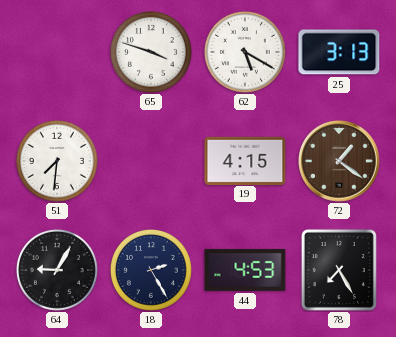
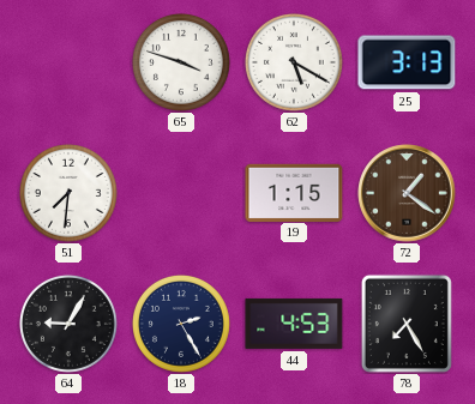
19: 4:15 -> 1:15 (294, 192)
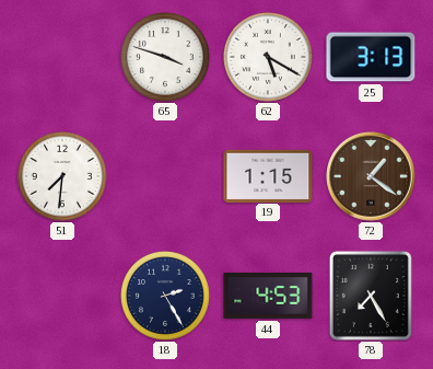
64: 9:05 -> none (68, 324)
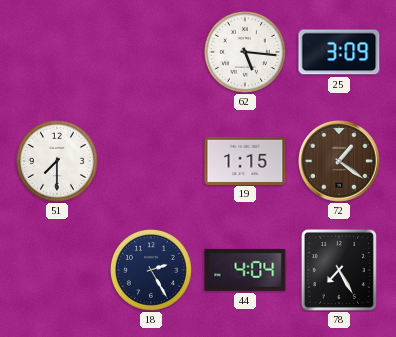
65: 3:48 -> none (165, 57)
62: 5:20 -> 5:16 (245, 52)
25: 3:13 -> 3:09 (339, 52)
51: 7:31 -> 7:30 (57, 161)
44: 4:53 -> 4:04 (245, 270)
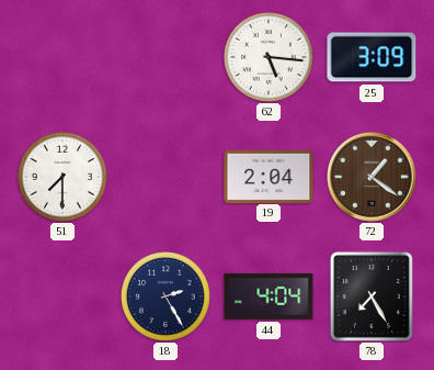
19: 1:15 -> 2:04 (269, 176)
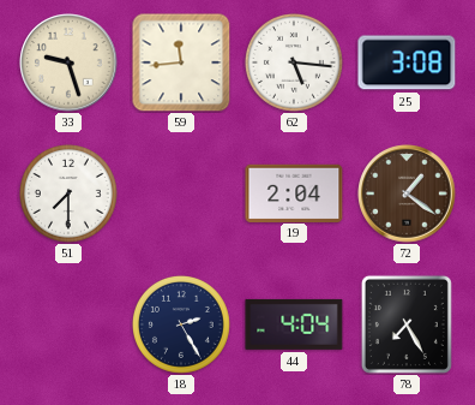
33: none -> 9:27 (68, 62)
59: none -> 11:44 (181, 62)
25: 3:09 -> 3:08 (407, 62)
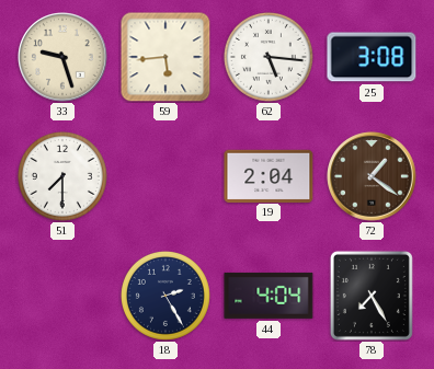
59: 11:44 -> 5:44 (165, 57)
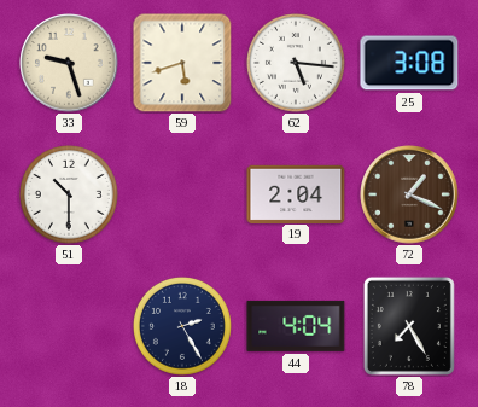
59: 5:44 -> 5:42 (182, 63)
51: 7:30 -> 10:30 (69, 194)
72: 1:21 -> 1:19 (409, 194)
